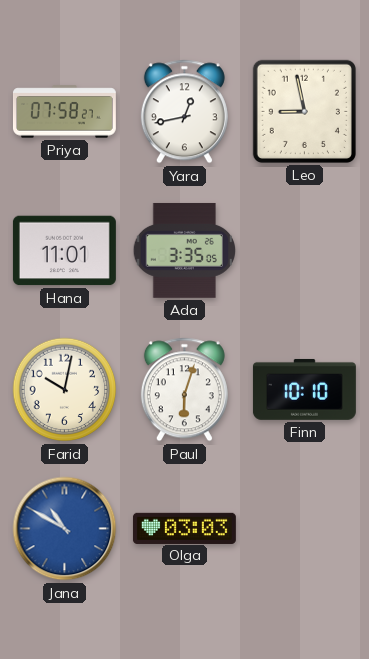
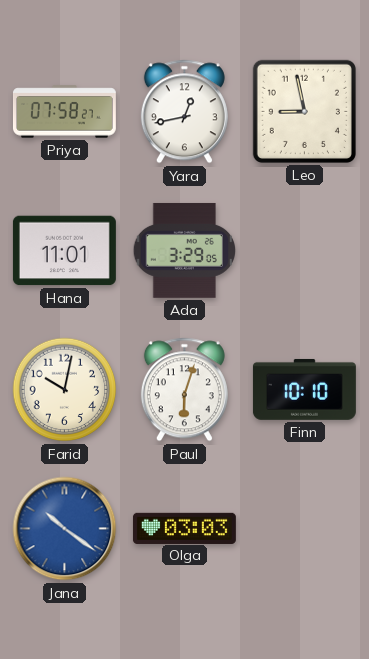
Ada: 3:35 -> 3:29 (184, 250)
Jana: 10:50 -> 10:21 (65, 529)
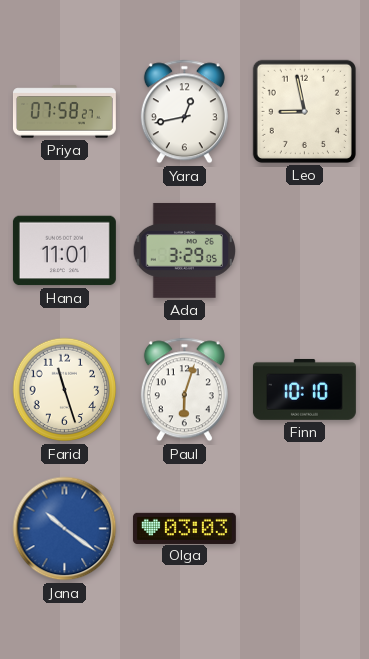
Farid: 10:02 -> 11:27 (65, 390)
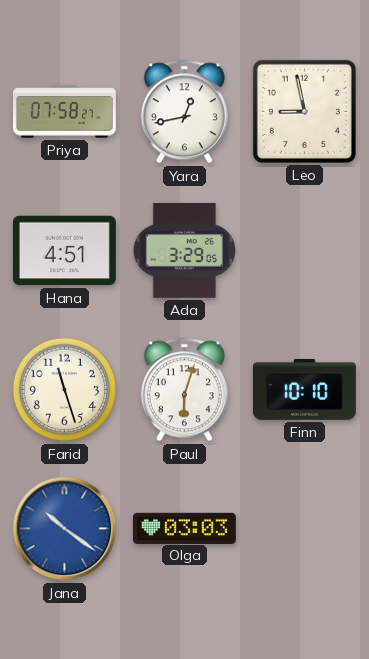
Hana: 11:01 -> 4:51 (64, 251)
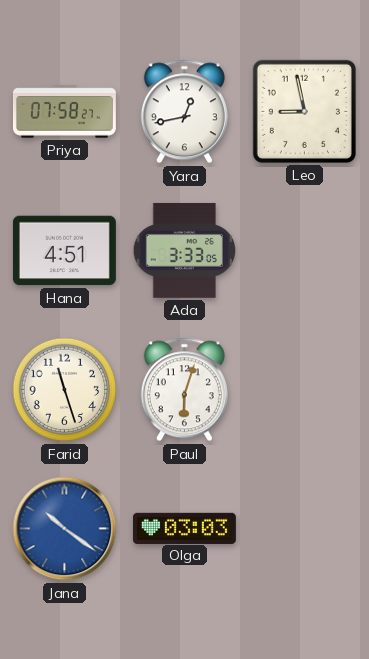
Ada: 3:29 -> 3:33 (184, 250)
Finn: 10:10 -> none (304, 389)
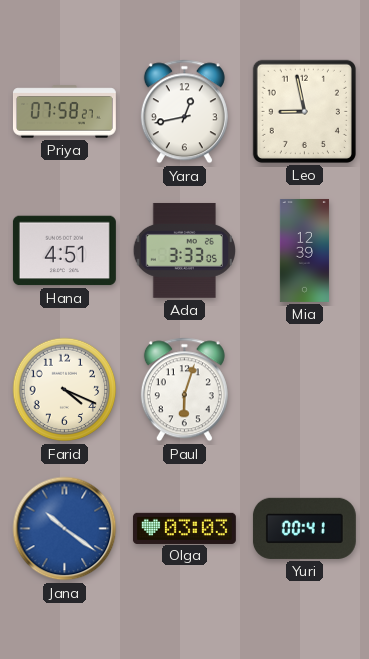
Mia: none -> 12:39 (304, 250)
Farid: 11:27 -> 4:19 (65, 390)
Yuri: none -> 00:41 (304, 528)
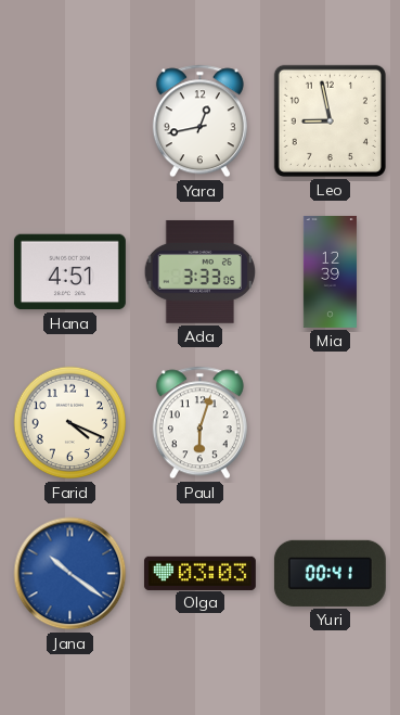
Priya: 07:58 -> none (64, 112)
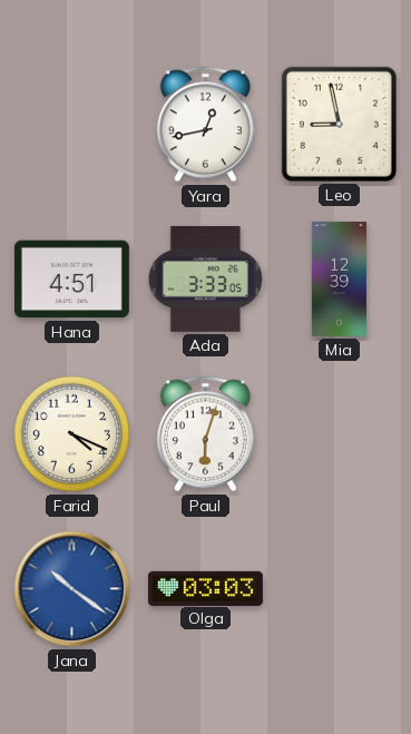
Yuri: 00:41 -> none (330, 573)
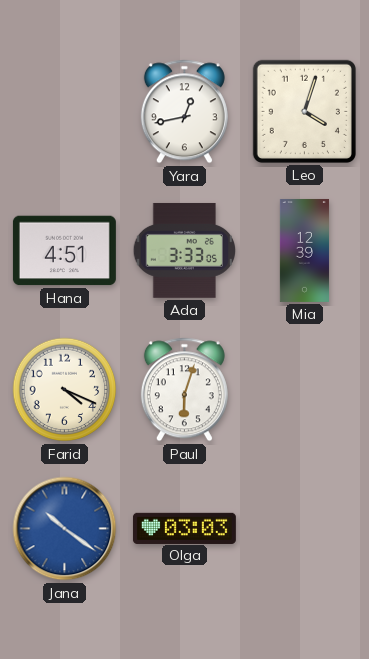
Leo: 8:58 -> 4:03 (304, 111)
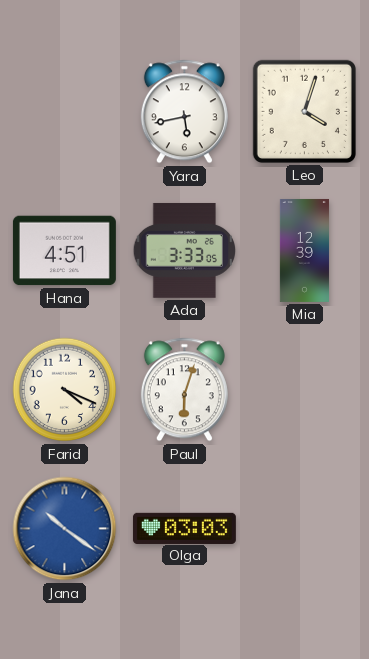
Yara: 12:43 -> 5:43 (184, 112)
